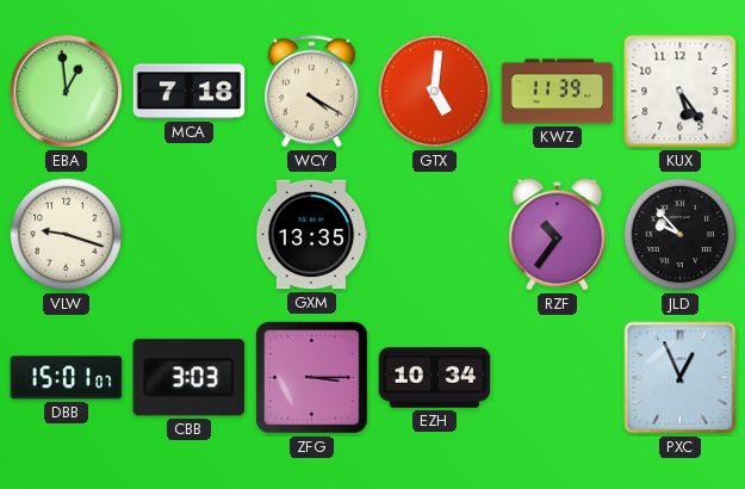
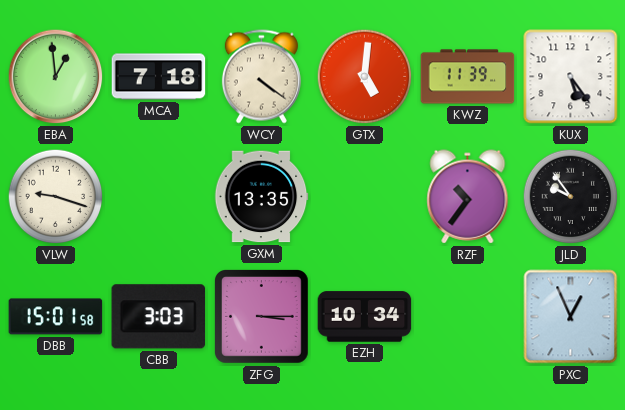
WCY: 4:20 -> 4:21 (261, 77)
JLD: 9:53 -> 9:54 (571, 197)
DBB: 15:01:07 -> 15:01:58 (56, 317)
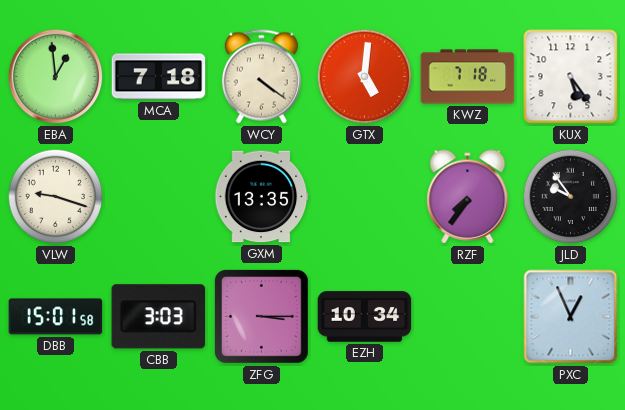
KWZ: 11:39 -> 7:18 (468, 77)
RZF: 10:36 -> 7:36 (468, 197)
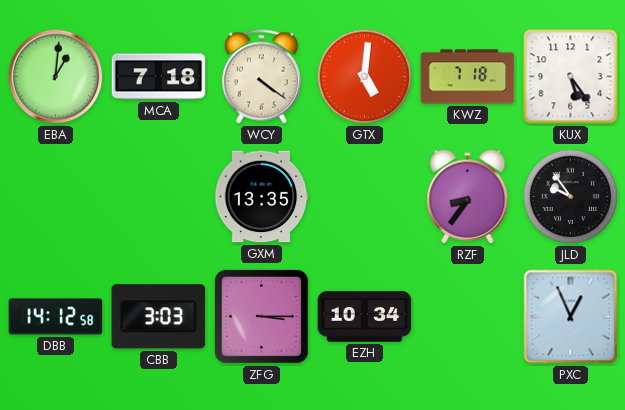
EBA: 12:59 -> 1:01 (56, 77)
VLW: 9:18 -> none (56, 197)
RZF: 7:36 -> 8:36 (468, 197)
DBB: 15:01 -> 14:12 (56, 317)
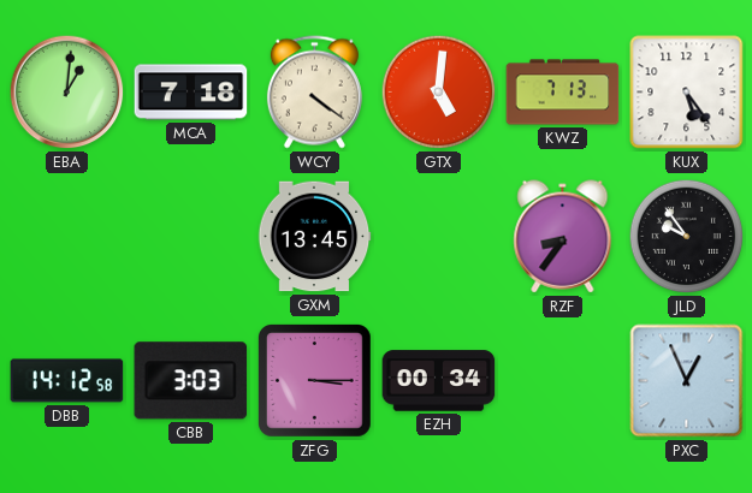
KWZ: 7:18 -> 7:13 (563, 93)
GXM: 13:35 -> 13:45 (314, 237)
EZH: 10:34 -> 00:34 (439, 381)
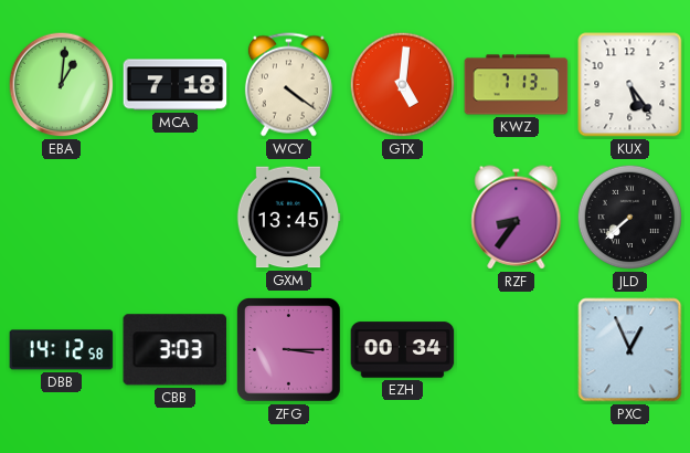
JLD: 9:54 -> 7:38 (630, 218)
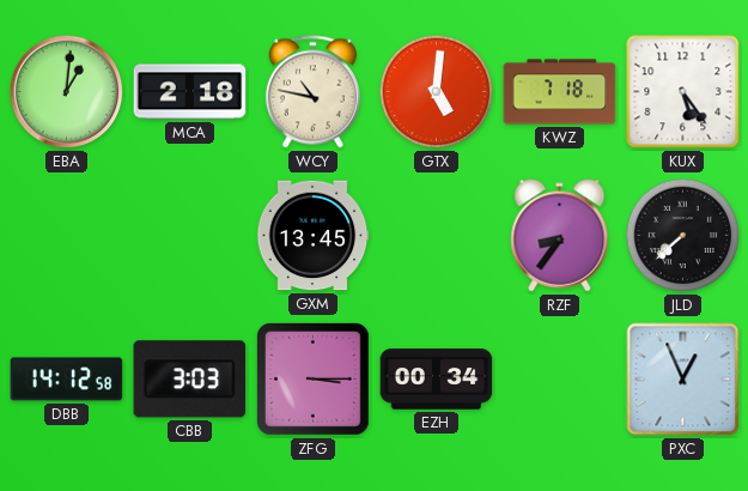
MCA: 7:18 -> 2:18 (190, 92)
WCY: 4:21 -> 10:47 (312, 92)
KWZ: 7:13 -> 7:18 (560, 92)
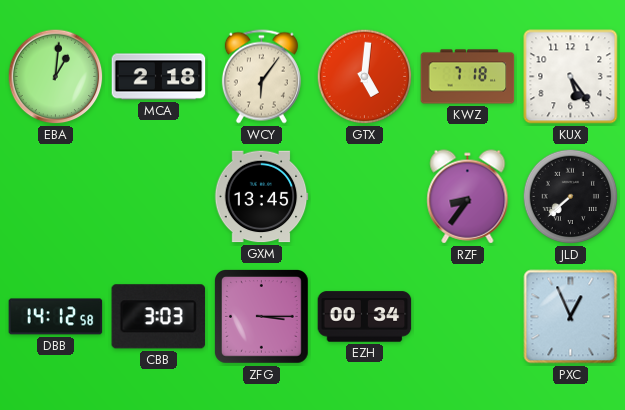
WCY: 10:47 -> 6:06 (261, 77)
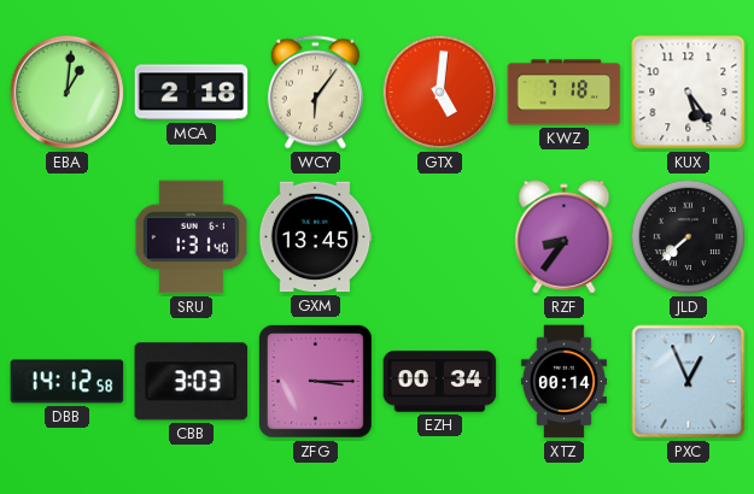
SRU: none -> 1:31 (191, 237)
XTZ: none -> 00:14 (563, 382)
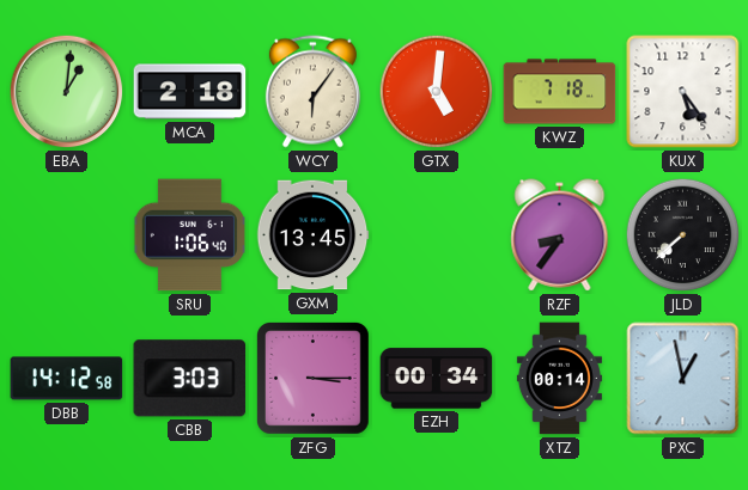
SRU: 1:31 -> 1:06 (189, 235)
PXC: 12:56 -> 12:58 (683, 379)
